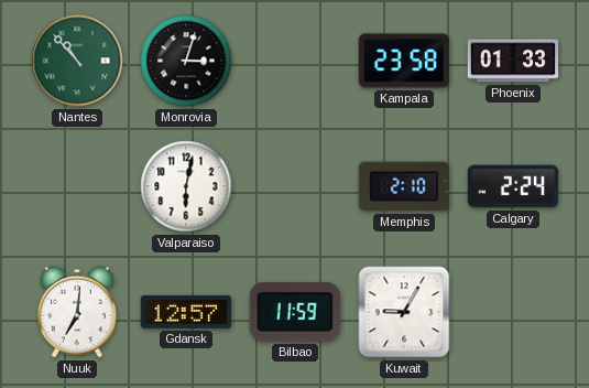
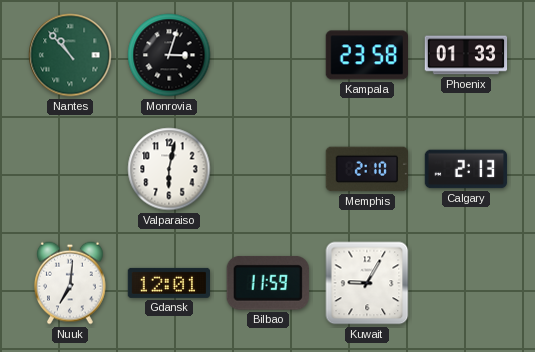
Calgary: 2:24 -> 2:13 (466, 169)
Gdansk: 12:57 -> 12:01 (169, 283)
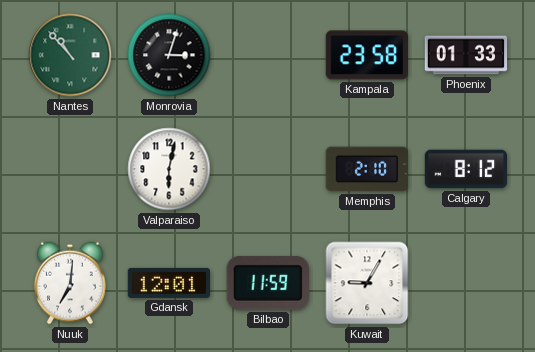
Calgary: 2:13 -> 8:12 (466, 169)
